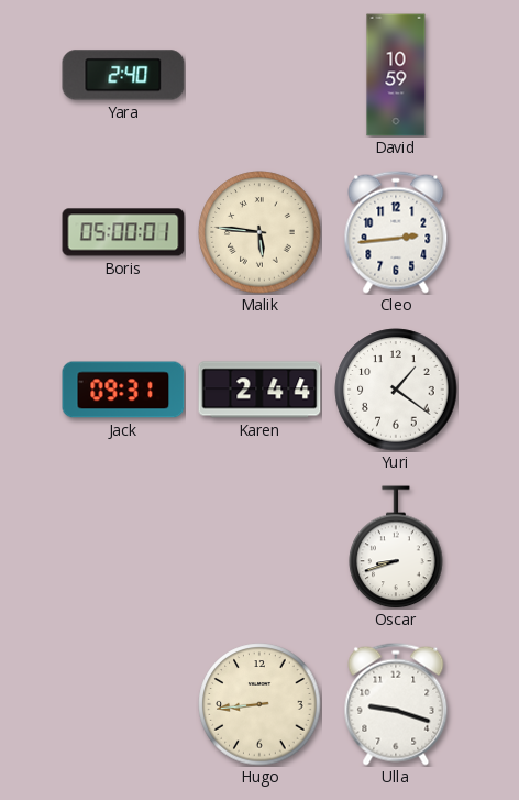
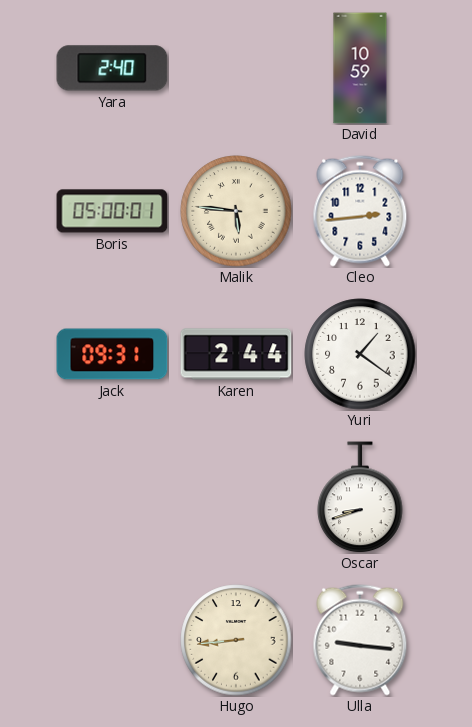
Ulla: 9:18 -> 9:16 (360, 640)
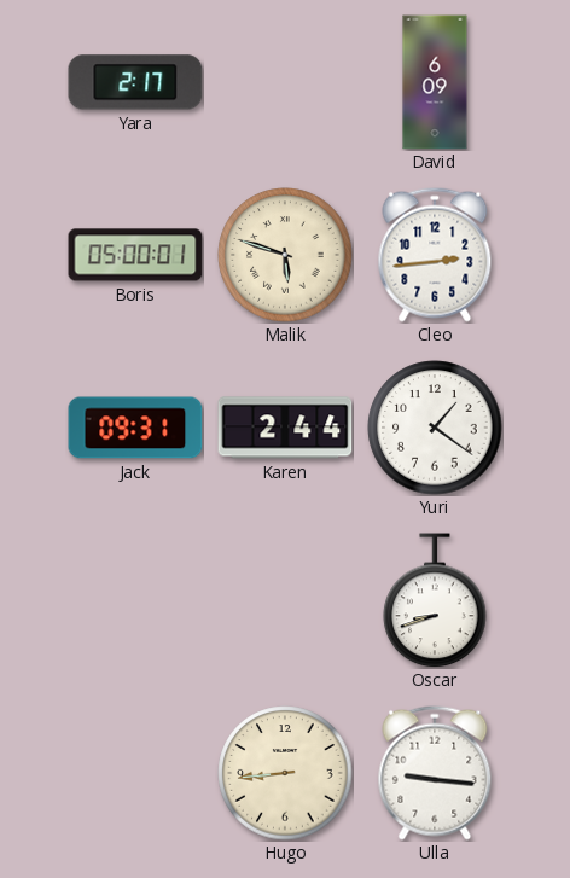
Yara: 2:40 -> 2:17 (135, 82)
David: 10:59 -> 6:09 (435, 82)
Malik: 5:46 -> 5:48 (285, 255)
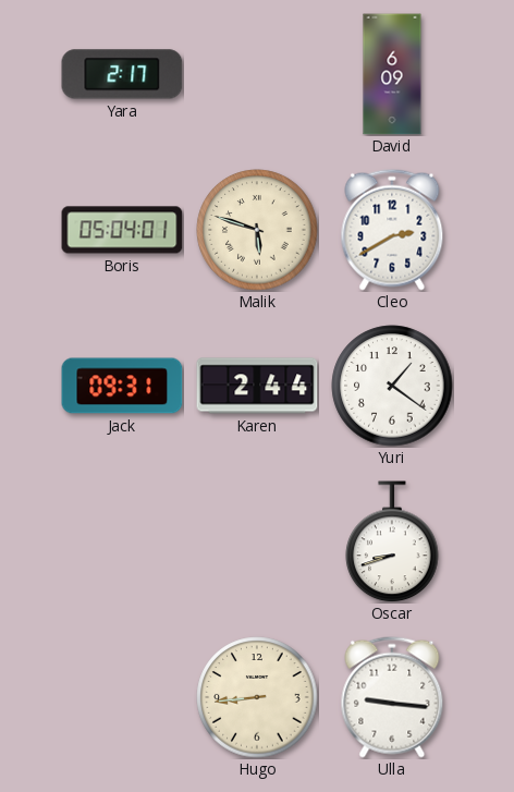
Boris: 05:00 -> 05:04 (122, 230)
Cleo: 2:44 -> 2:40 (392, 230)
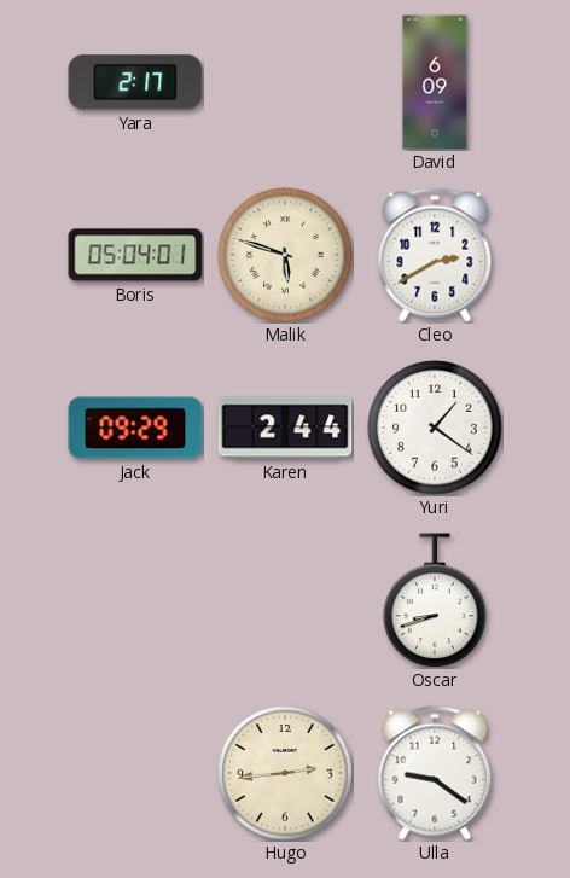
Jack: 09:31 -> 09:29 (135, 428)
Hugo: 8:44 -> 2:44 (285, 773)
Ulla: 9:16 -> 9:21 (435, 773)
